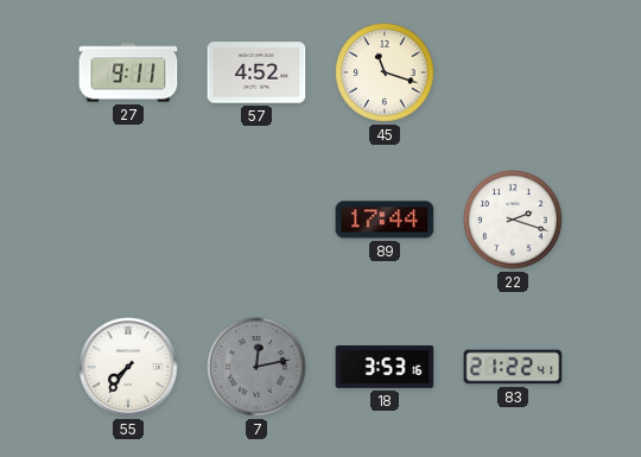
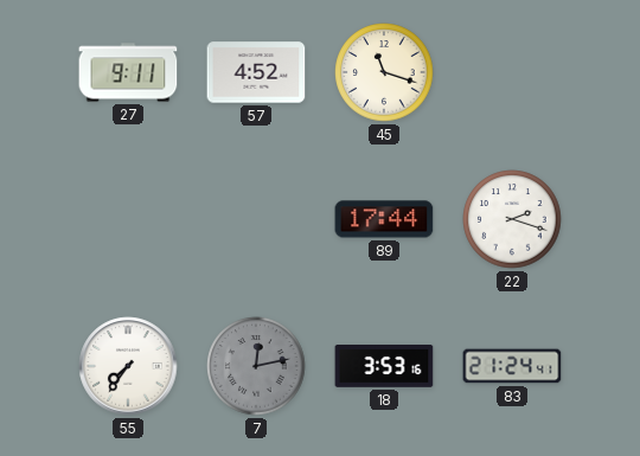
83: 21:22 -> 21:24 (512, 366)
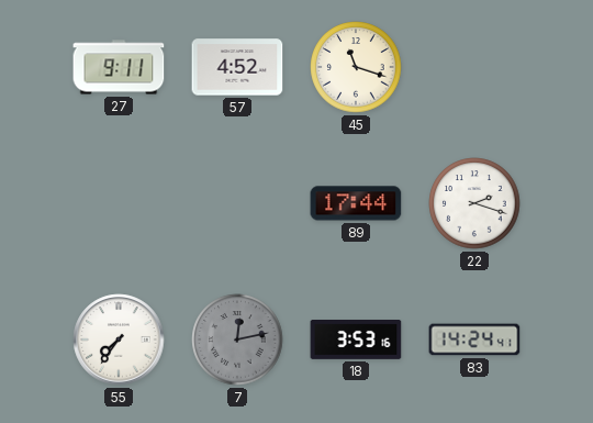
83: 21:24 -> 14:24 (474, 339)
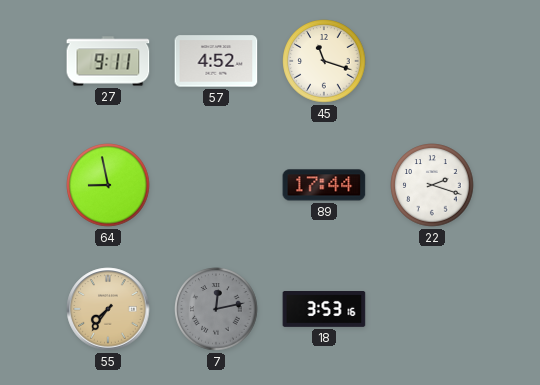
64: none -> 8:58 (108, 185)
55 dial: white -> champagne (108, 309)
83: 14:24 -> none (474, 339)
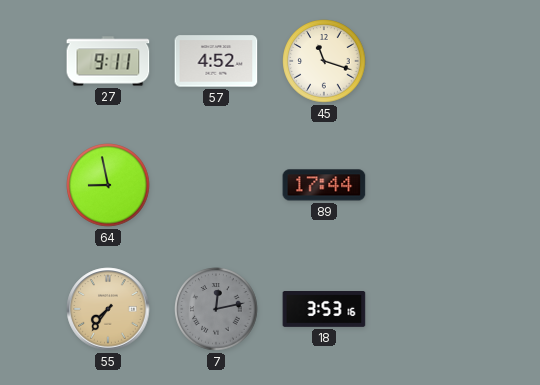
22: 2:18 -> none (432, 185)
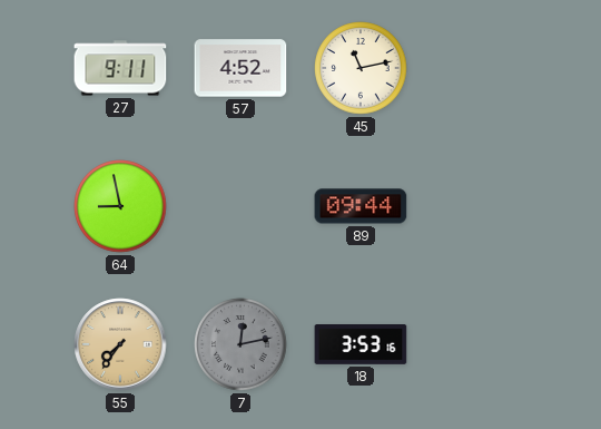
45: 11:18 -> 11:13 (361, 68)
89: 17:44 -> 09:44 (361, 206)
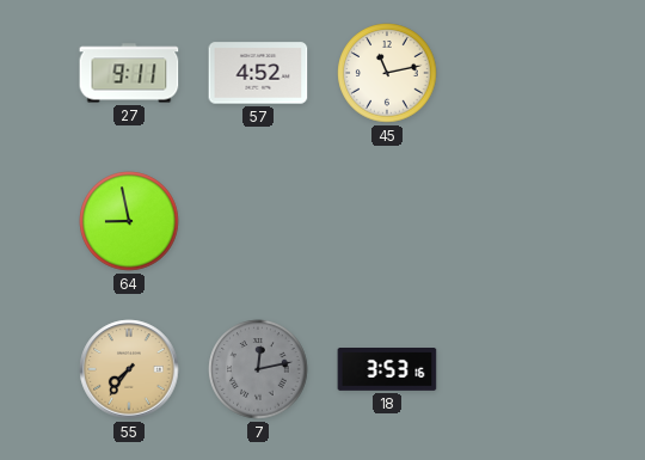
89: 09:44 -> none (361, 206)
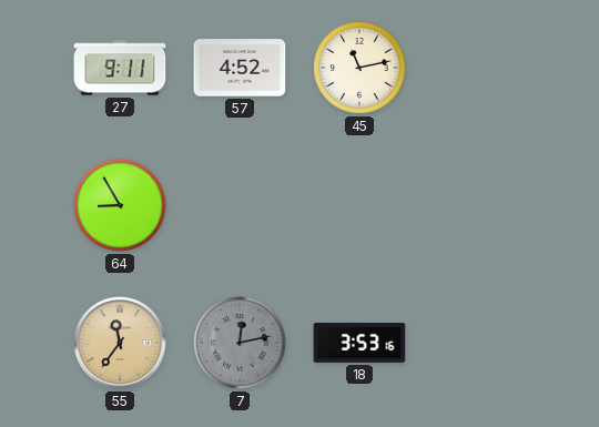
64: 8:58 -> 8:55 (120, 205)
55: 7:36 -> 11:36 (120, 343)
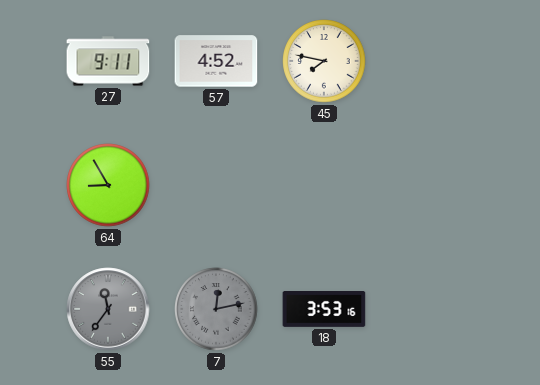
45: 11:13 -> 7:47 (324, 61)
55 dial: champagne -> grey (108, 309)
